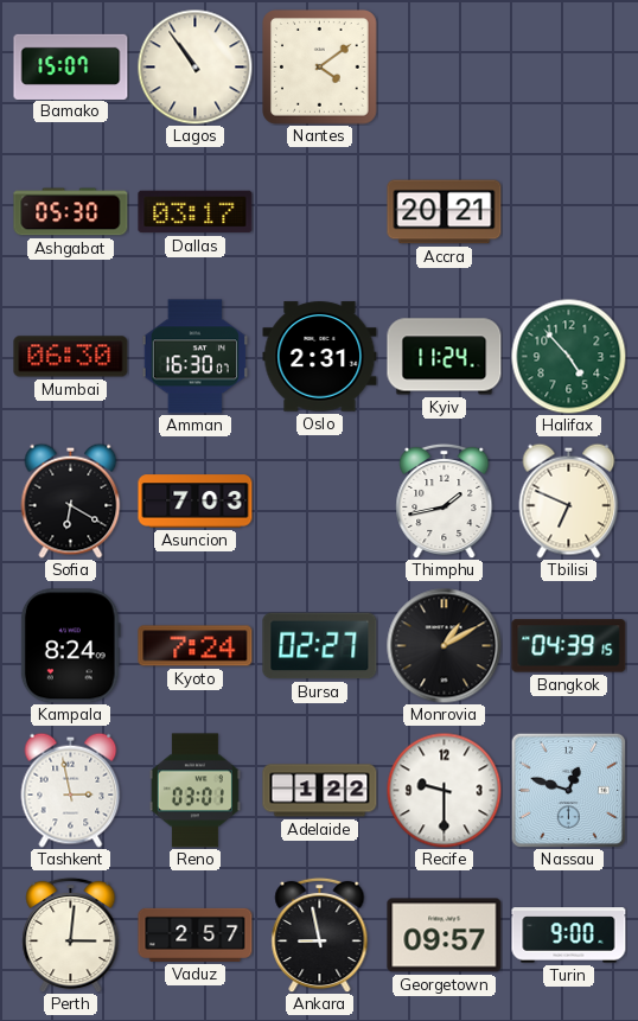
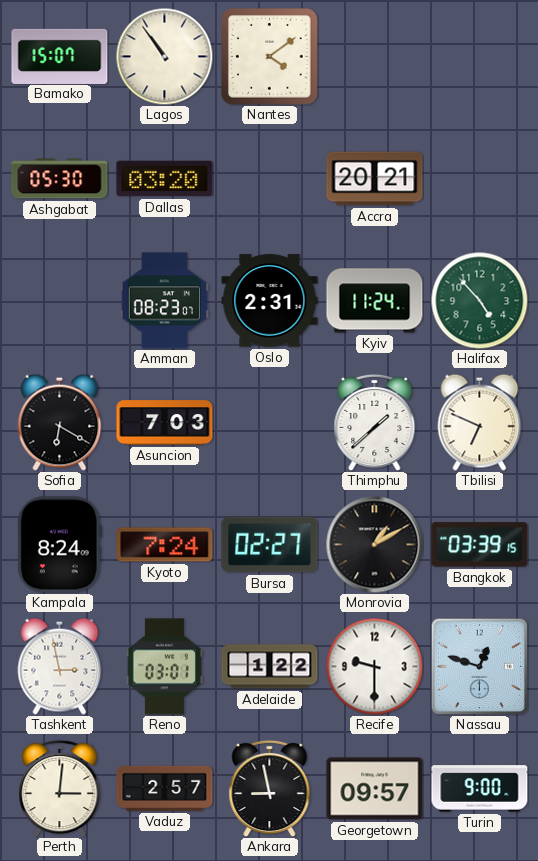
Dallas: 03:17 -> 03:20 (165, 179)
Mumbai: 06:30 -> none (71, 357)
Amman: 16:30 -> 08:23 (164, 301)
Thimphu: 1:43 -> 1:38 (375, 422)
Bangkok: 04:39 -> 03:39 (480, 545)
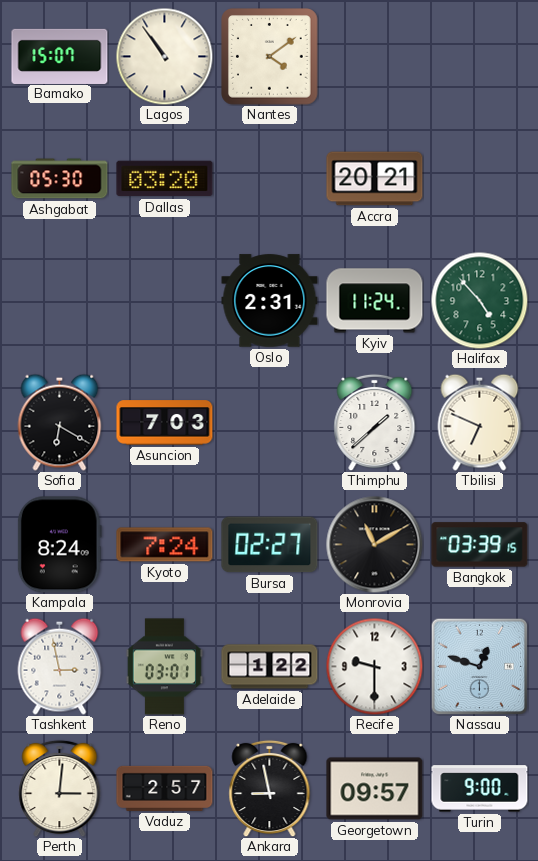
Amman: 08:23 -> none (164, 301)
Monrovia: 1:10 -> 11:10 (375, 545)
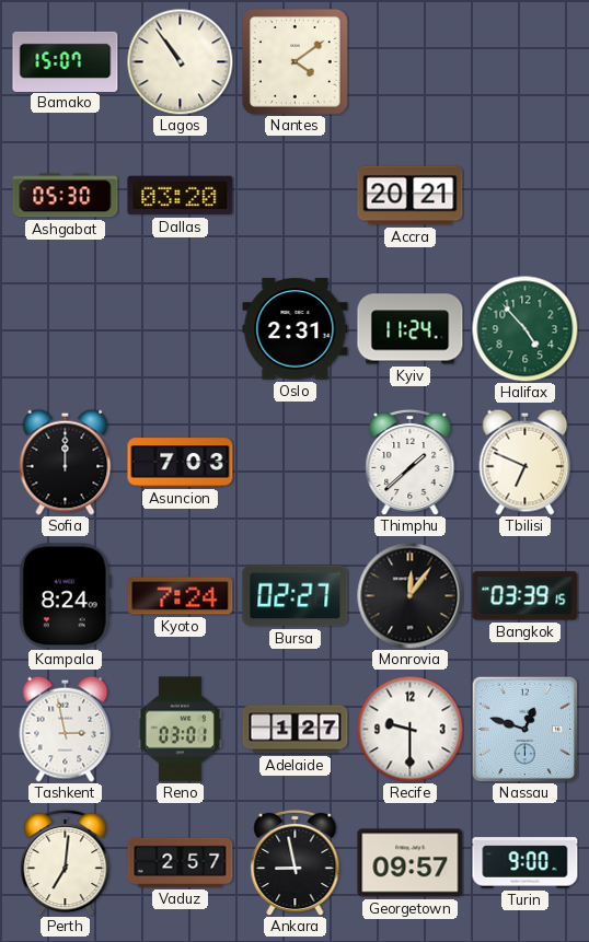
Sofia: 6:20 -> 12:00 (66, 462)
Monrovia: 11:10 -> 12:06 (411, 596)
Adelaide: 1:22 -> 1:27 (296, 730)
Perth: 3:01 -> 7:01 (66, 862)
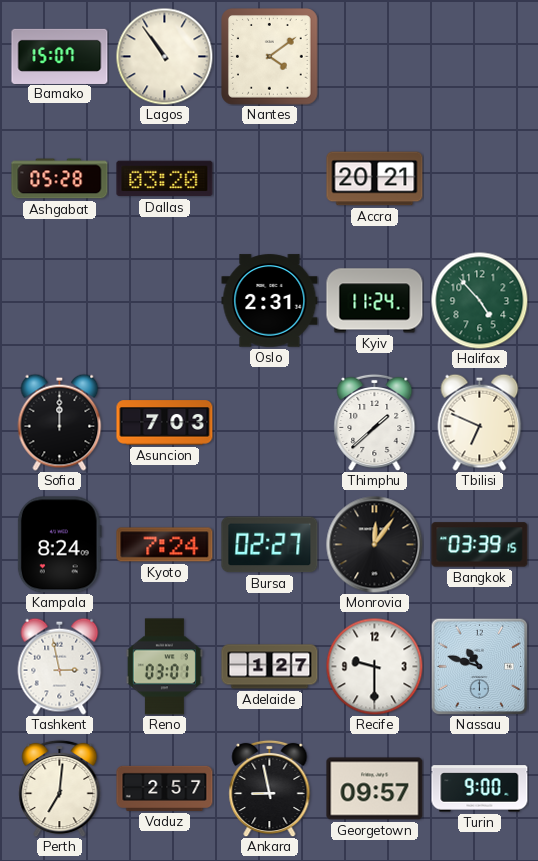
Ashgabat: 05:30 -> 05:28 (60, 179)
Nassau: 12:48 -> 10:48 (479, 666)
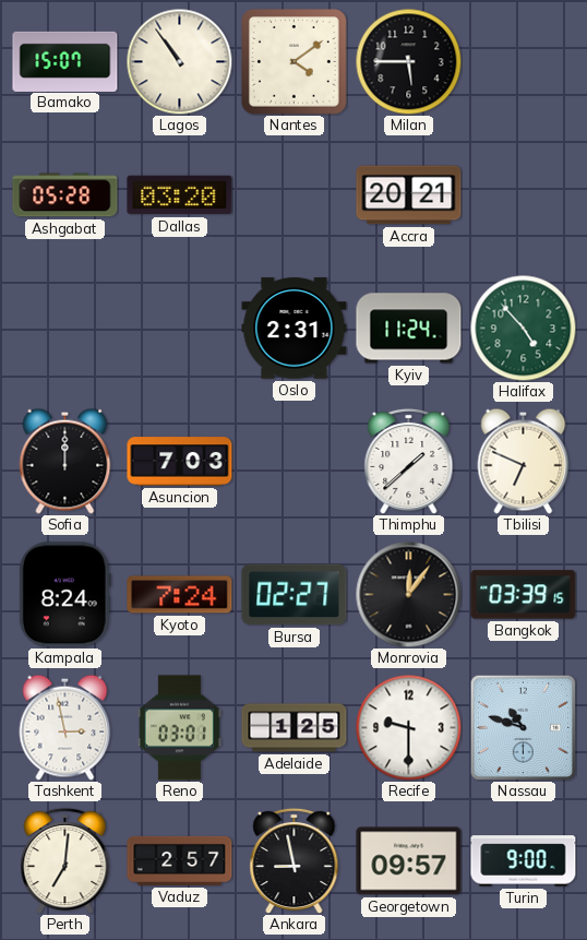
Milan: none -> 5:45 (408, 61)
Adelaide: 1:27 -> 1:25 (295, 728)
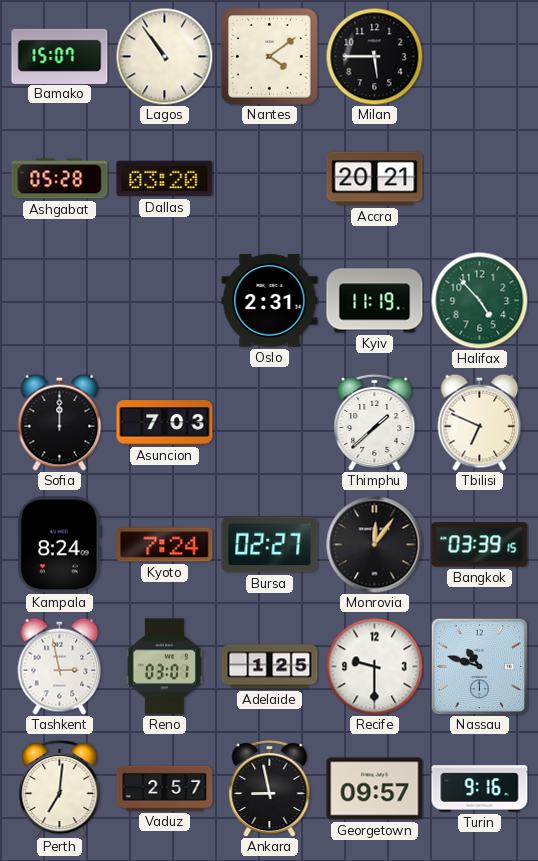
Kyiv: 11:24 -> 11:19 (375, 301)
Turin: 9:00 -> 9:16 (480, 789)
